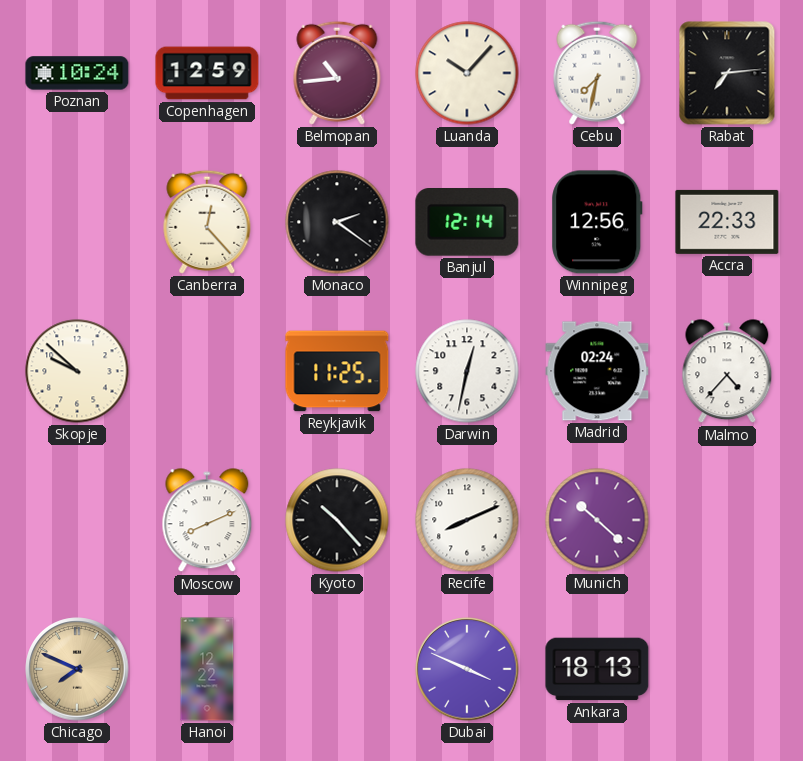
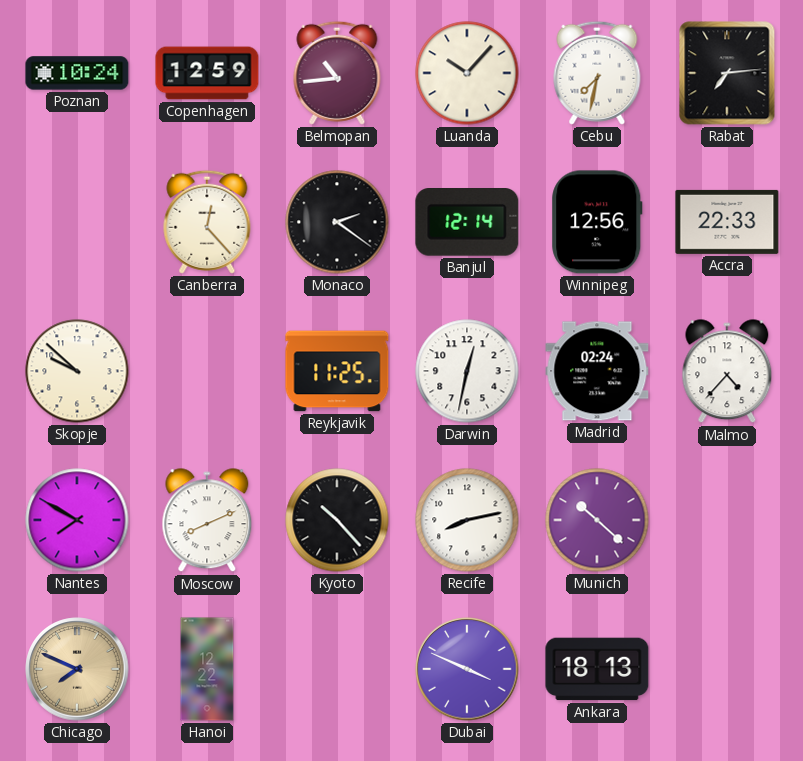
Nantes: none -> 7:50 (77, 520)
Recife: 8:11 -> 8:13 (467, 520)
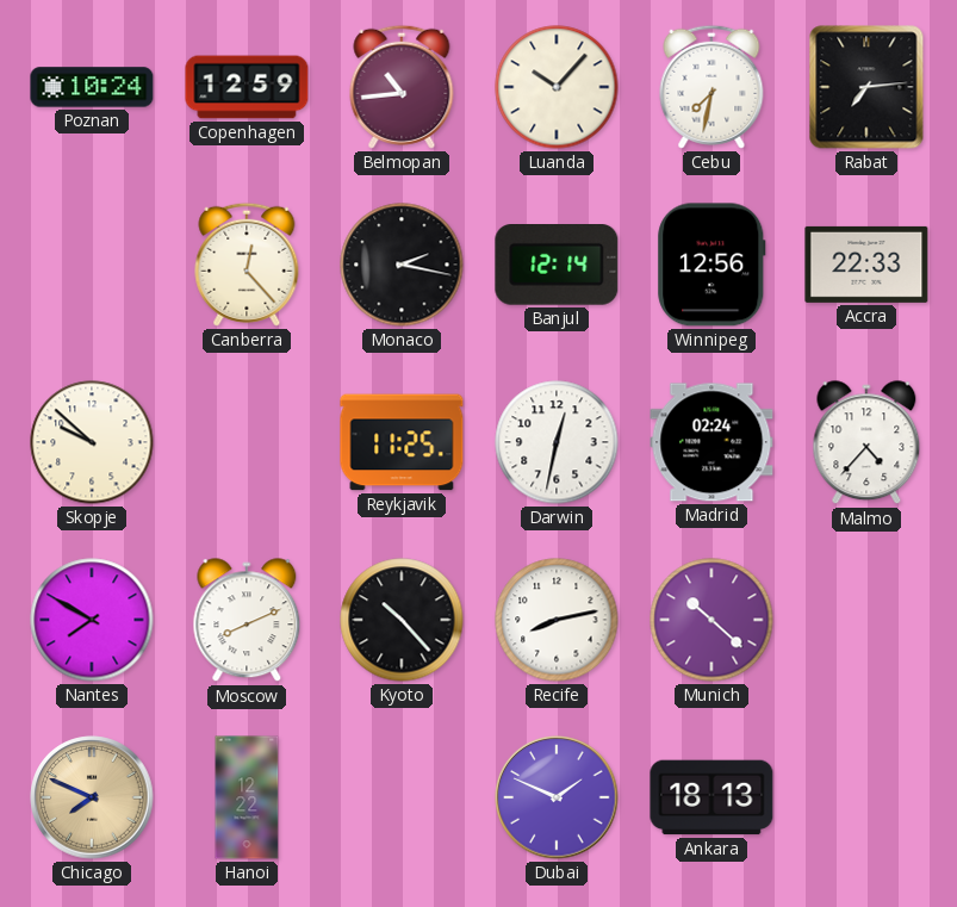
Monaco: 2:21 -> 2:17 (402, 265)
Dubai: 3:49 -> 1:49 (557, 797)
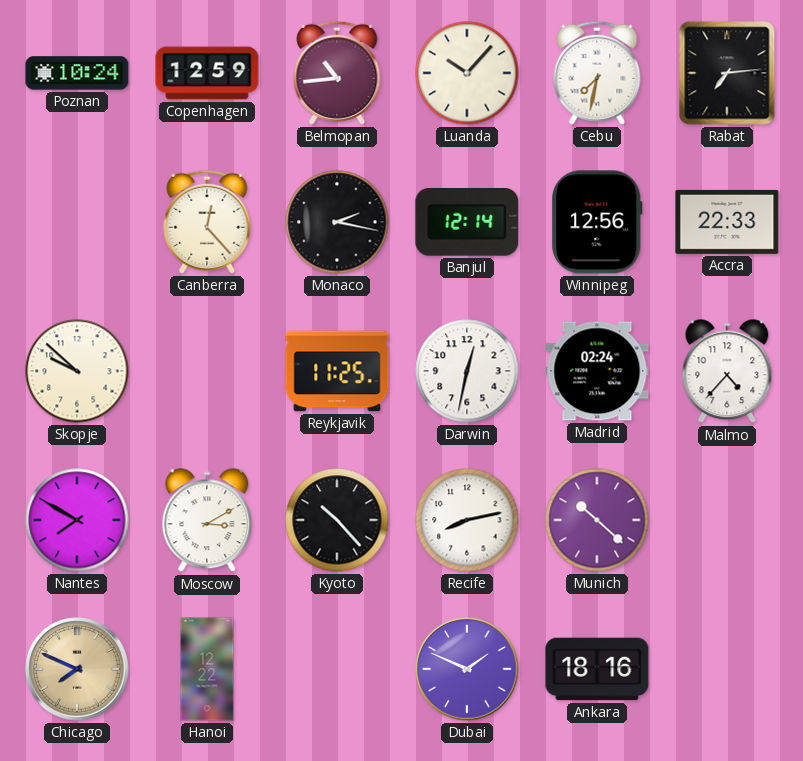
Moscow: 8:11 -> 3:10 (207, 521)
Ankara: 18:13 -> 18:16 (597, 669)
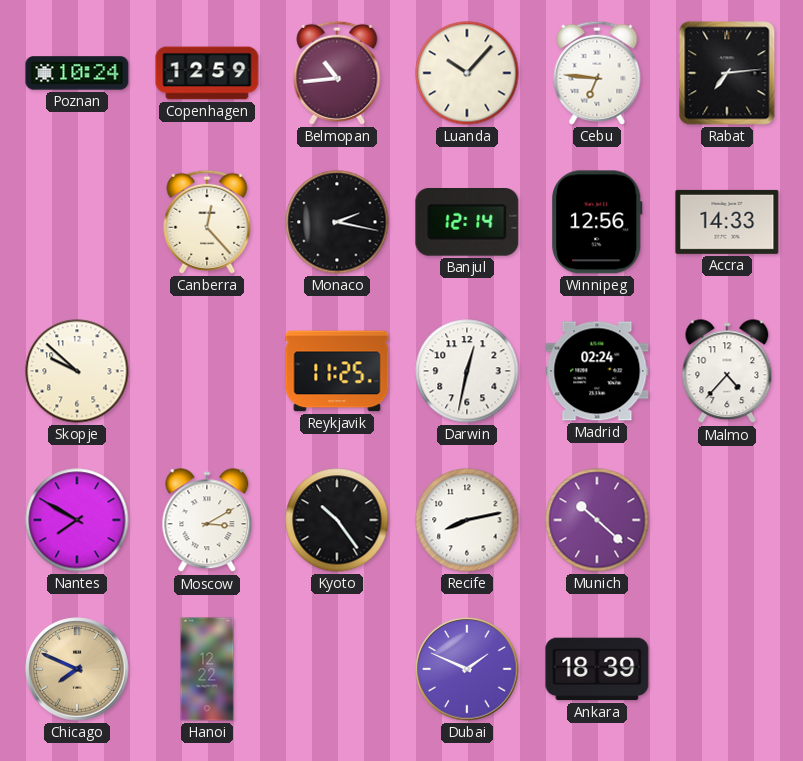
Cebu: 7:32 -> 6:46 (597, 73)
Accra: 22:33 -> 14:33 (727, 222)
Kyoto: 10:23 -> 10:24 (337, 520)
Ankara: 18:16 -> 18:39 (597, 669)
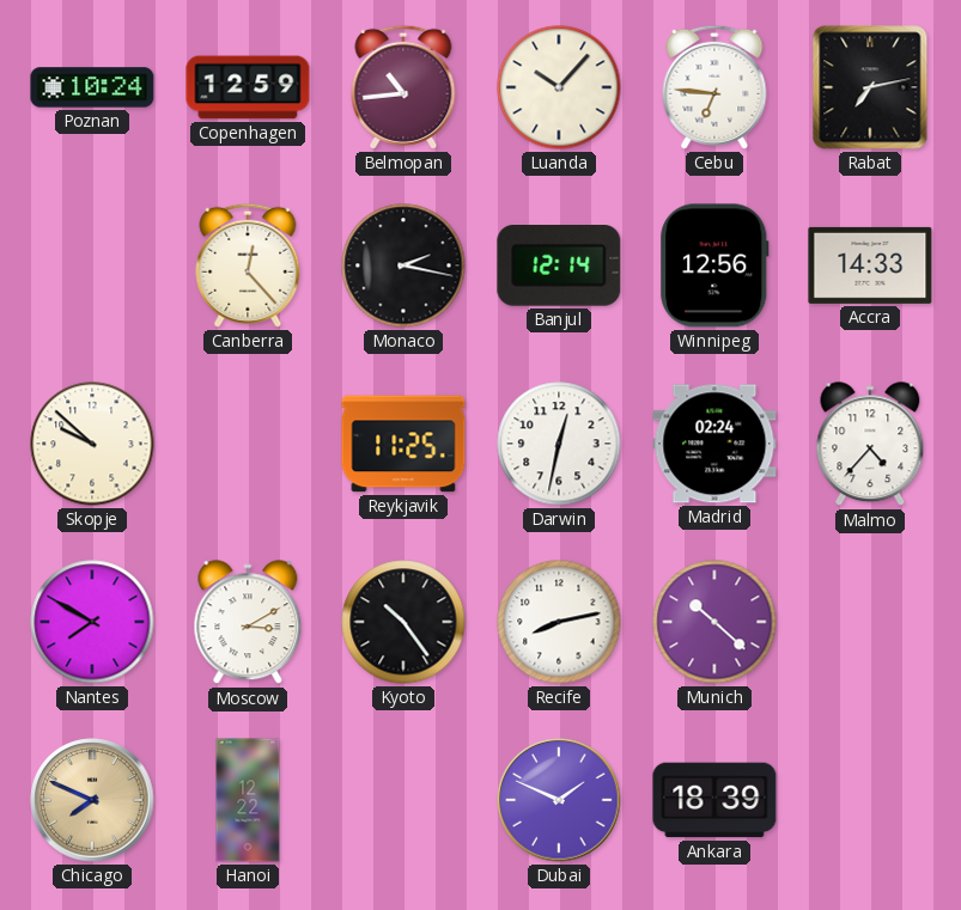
Rabat: 7:14 -> 7:13 (870, 87)
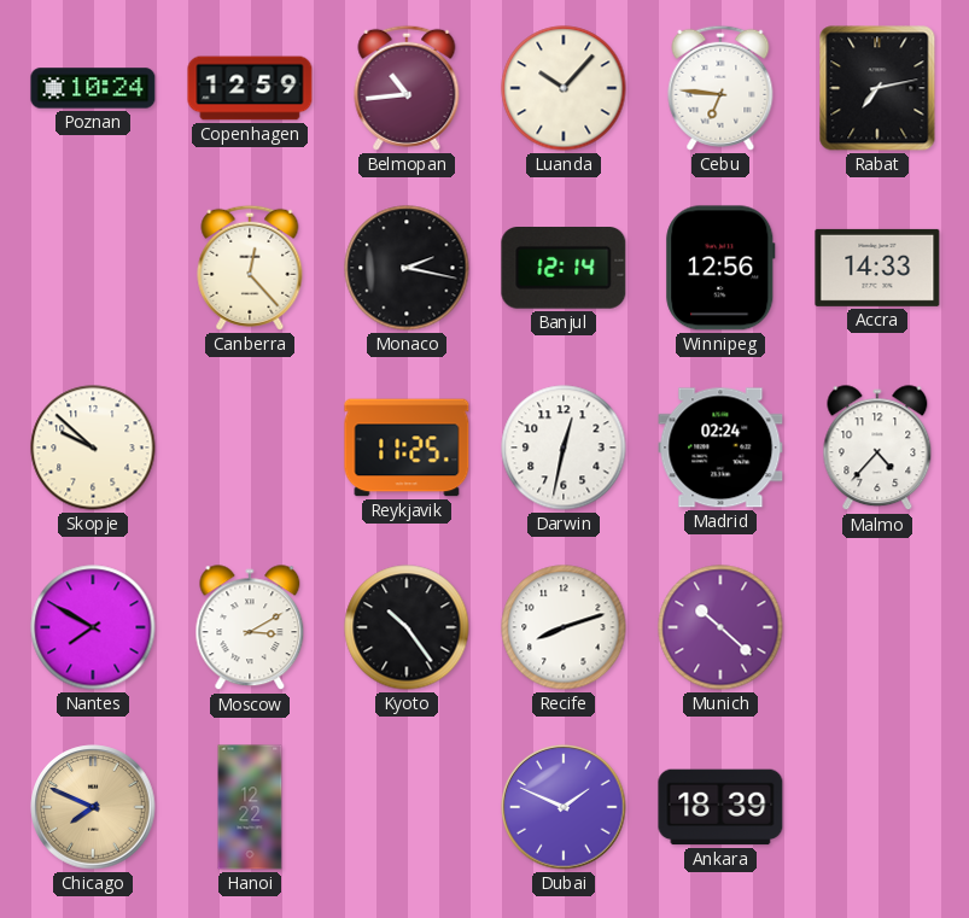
Recife: 8:13 -> 8:12 (564, 627)
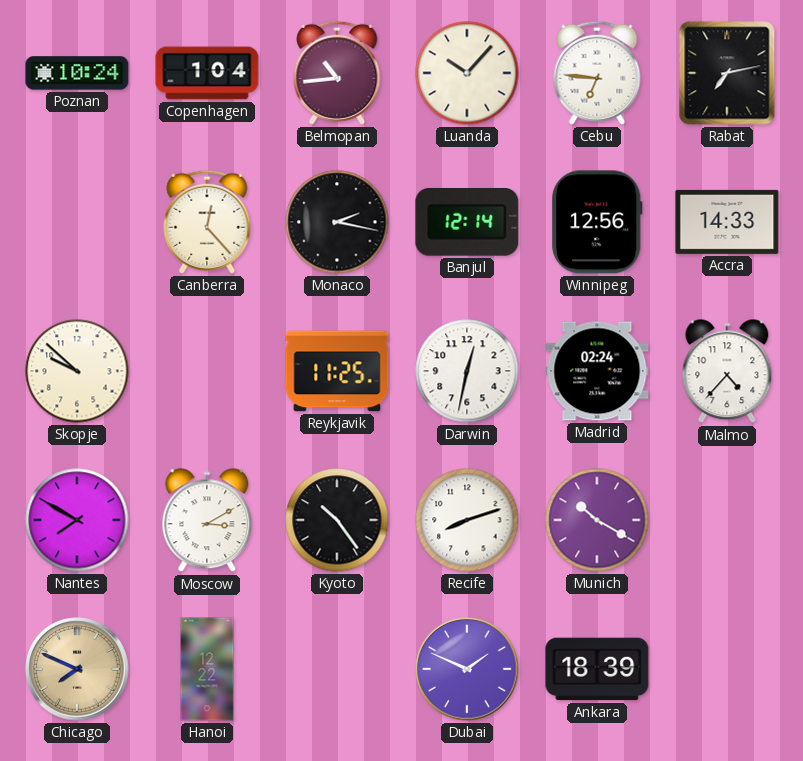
Copenhagen: 12:59 -> 1:04 (207, 73)
Munich: 10:22 -> 10:20 (597, 520)
